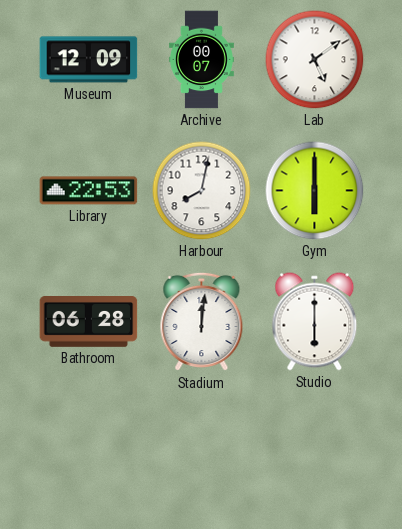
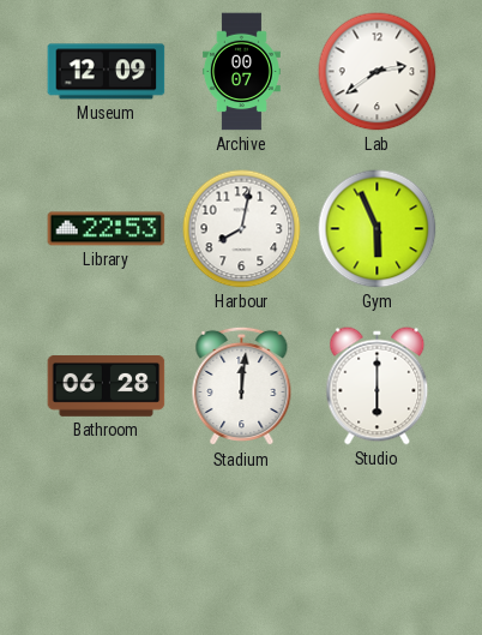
Lab: 5:09 -> 2:39 (378, 72)
Gym: 6:00 -> 5:56 (378, 229)
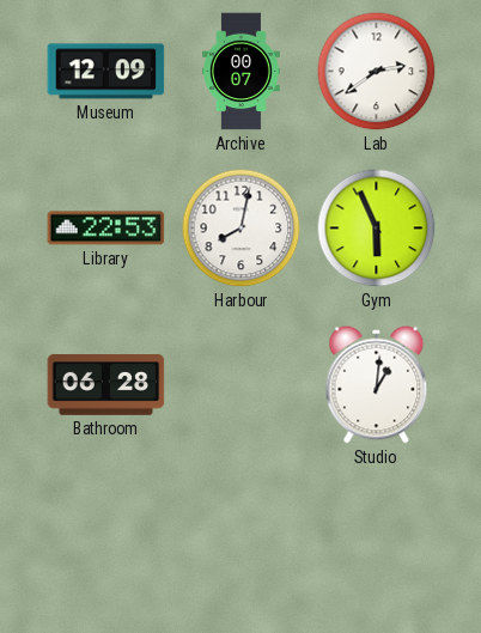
Stadium: 12:01 -> none (242, 387)
Studio: 6:00 -> 1:01 (377, 385)
